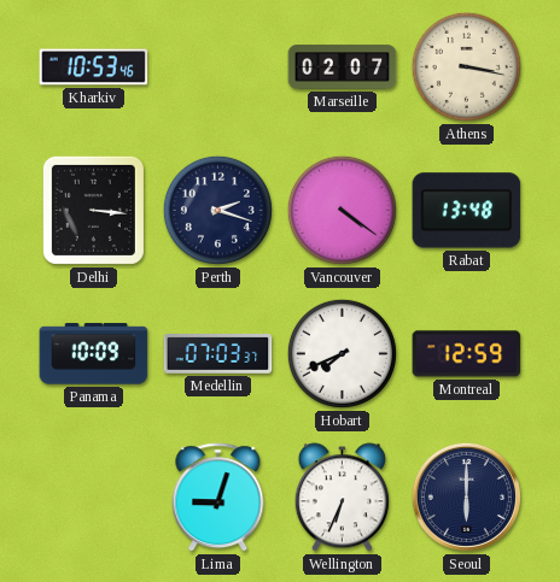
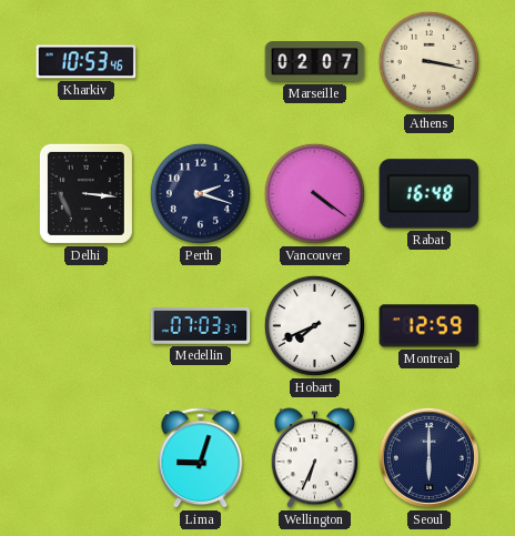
Rabat: 13:48 -> 16:48 (430, 194)
Panama: 10:09 -> none (94, 354)
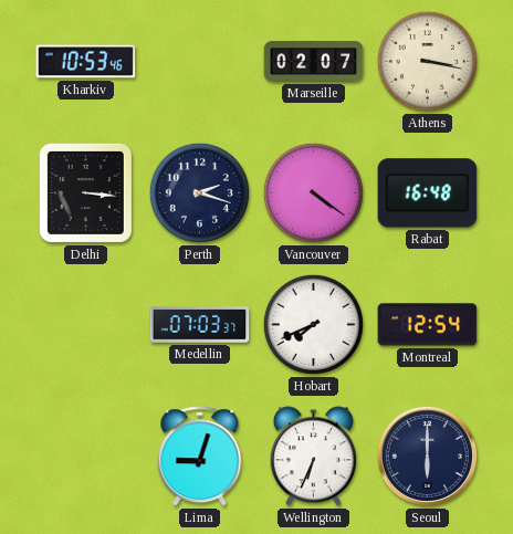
Montreal: 12:59 -> 12:54 (428, 325)
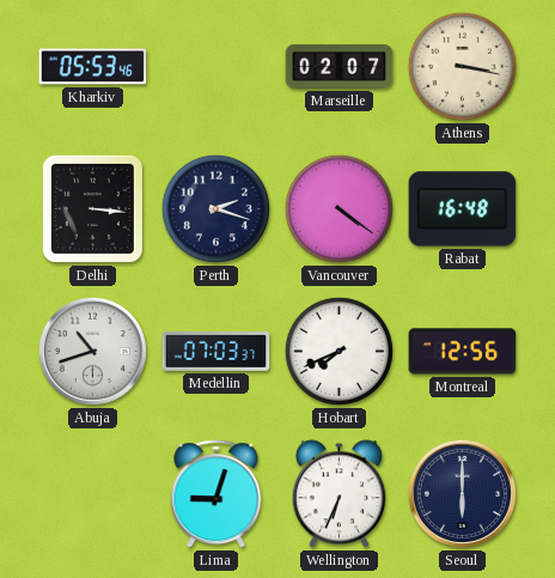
Kharkiv: 10:53 -> 05:53 (93, 67)
Abuja: none -> 10:42 (92, 351)
Montreal: 12:54 -> 12:56 (463, 352)
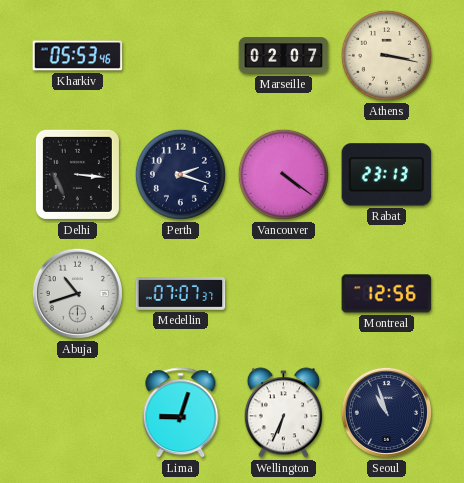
Rabat: 16:48 -> 23:13 (387, 175)
Medellin: 07:03 -> 07:07 (181, 294)
Hobart: 7:41 -> none (339, 351)
Seoul: 6:00 -> 10:57 (386, 412)
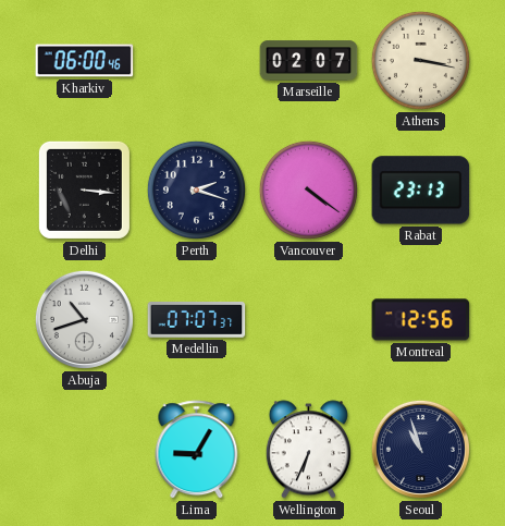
Kharkiv: 05:53 -> 06:00 (85, 61)
Lima: 9:03 -> 9:05 (197, 450)
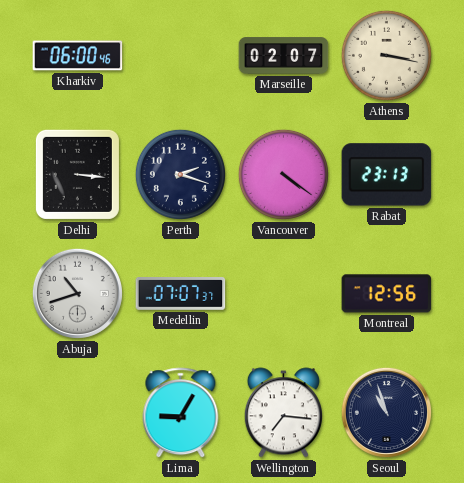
Wellington: 6:34 -> 7:16 (283, 413)
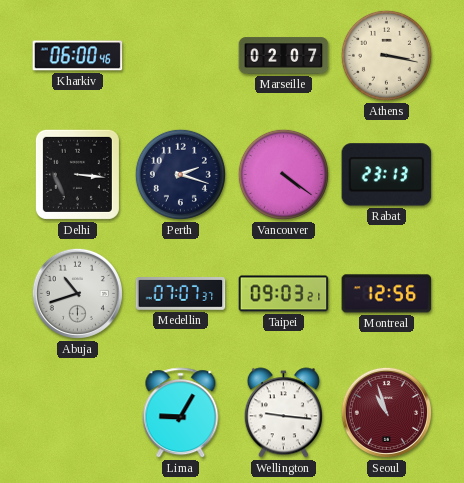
Taipei: none -> 09:03 (284, 294)
Wellington: 7:16 -> 9:16 (283, 413)
Seoul dial: navy -> burgundy (386, 412)
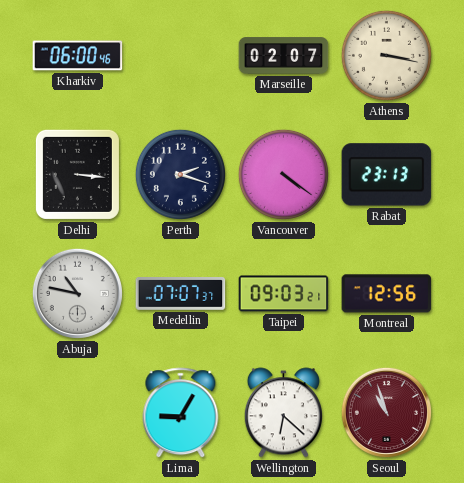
Abuja: 10:42 -> 10:47 (77, 293)
Wellington: 9:16 -> 6:22 (283, 413)
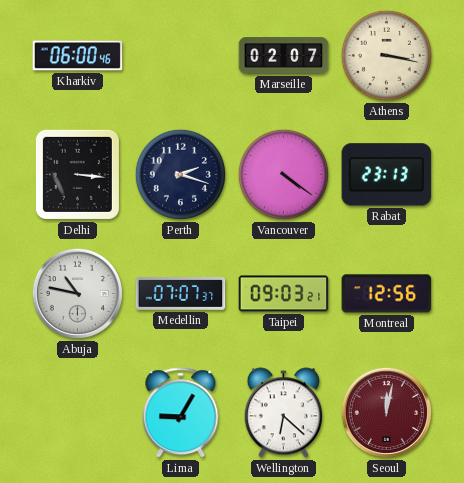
Seoul: 10:57 -> 12:02 (386, 412)
